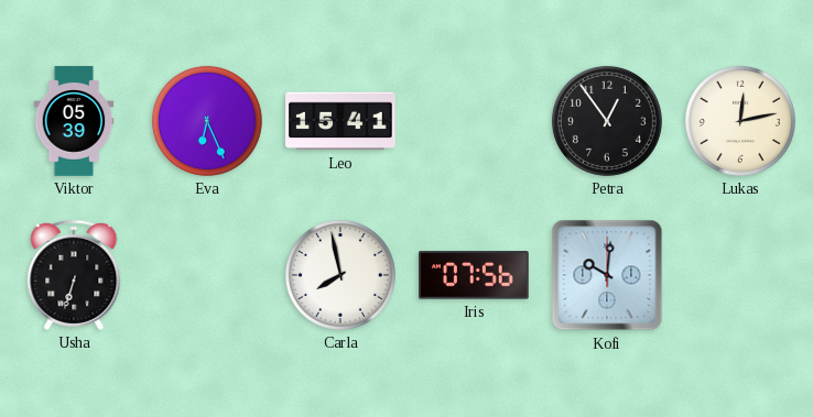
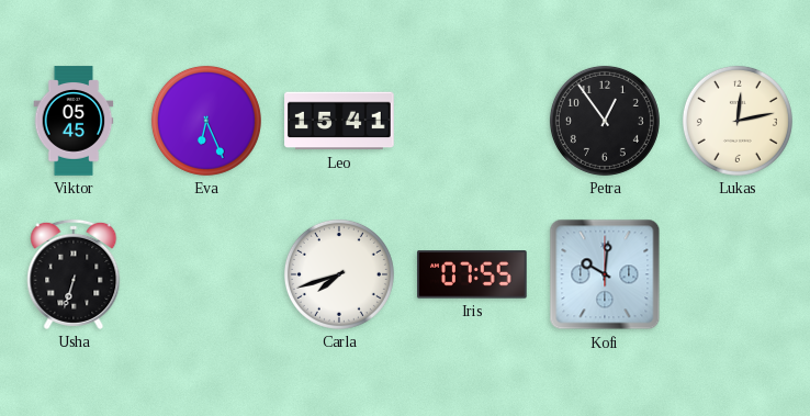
Viktor: 05:39 -> 05:45 (74, 121)
Carla: 7:58 -> 7:42 (339, 274)
Iris: 07:56 -> 07:55 (473, 274)
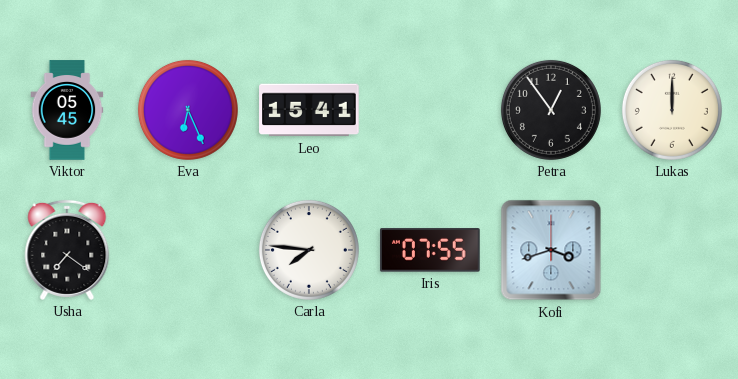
Lukas: 12:13 -> 12:00 (672, 110)
Usha: 6:33 -> 7:21 (67, 250)
Carla: 7:42 -> 7:46 (309, 250)
Kofi: 10:01 -> 3:42 (551, 250)
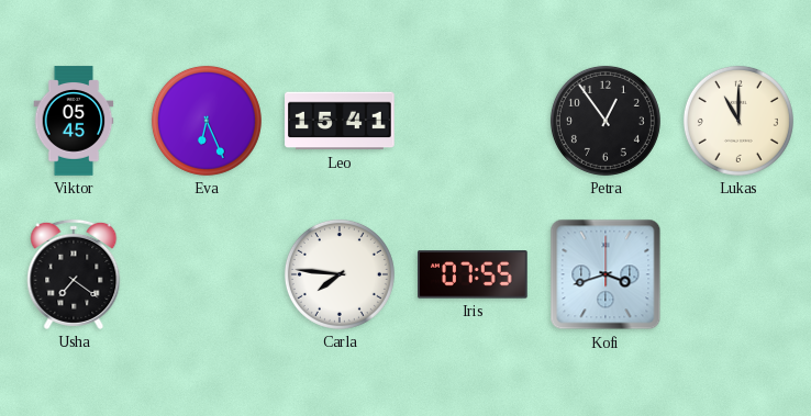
Lukas: 12:00 -> 11:00 (738, 121)
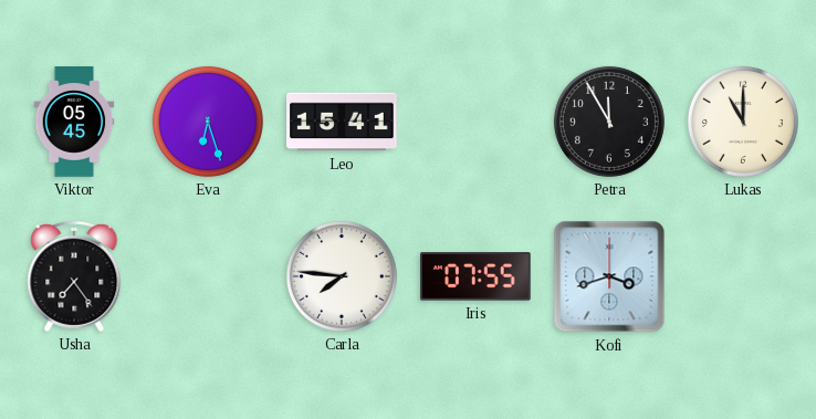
Eva: 6:26 -> 6:27 (208, 122)
Petra: 12:54 -> 11:55 (609, 122)
Usha: 7:21 -> 7:24 (74, 276)
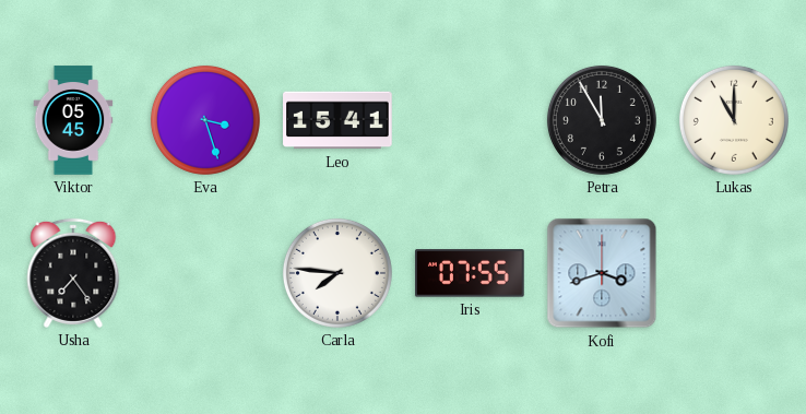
Eva: 6:27 -> 3:27 (205, 120)
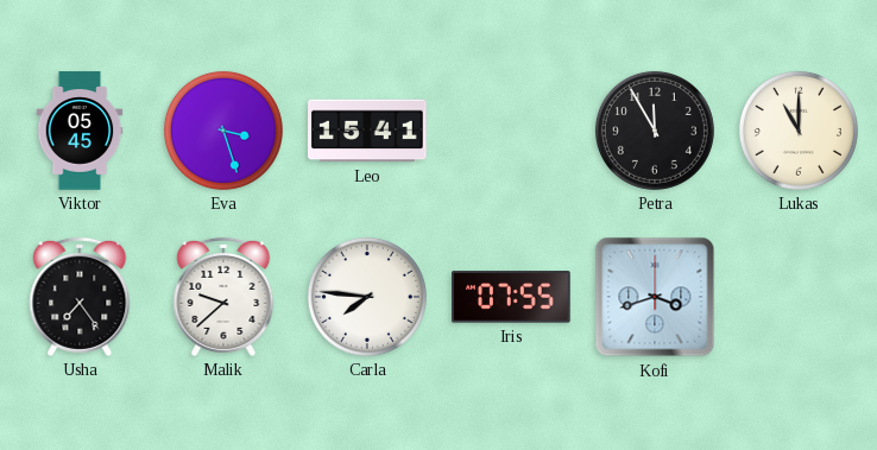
Malik: none -> 9:38 (223, 297)
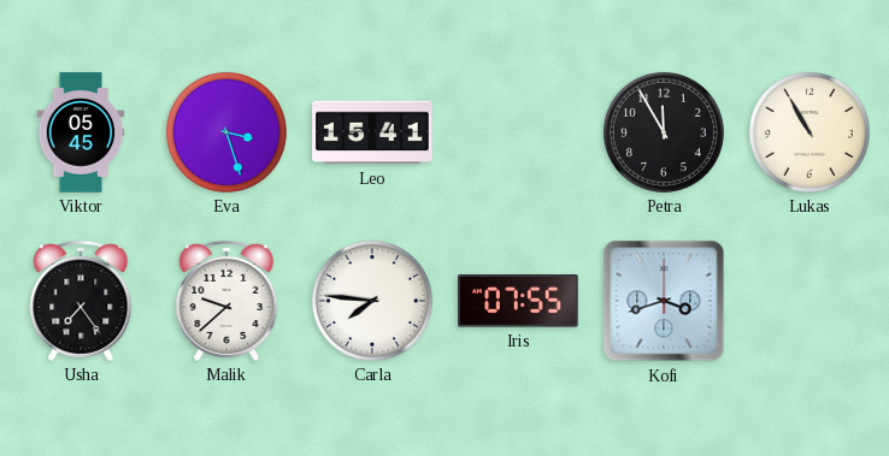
Lukas: 11:00 -> 10:55 (809, 132)
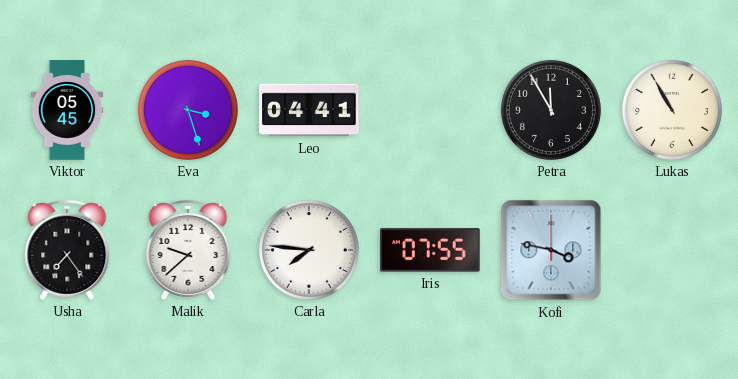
Leo: 15:41 -> 04:41 (309, 110)
Kofi: 3:42 -> 3:47 (551, 250)
